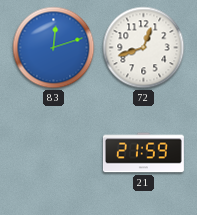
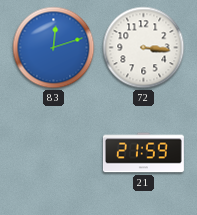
72: 12:42 -> 3:16 (144, 48)
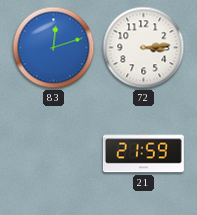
72: 3:16 -> 3:14 (144, 48)
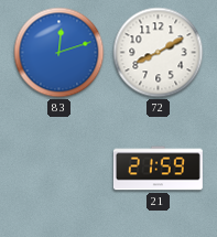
72: 3:14 -> 8:10 (159, 53)
